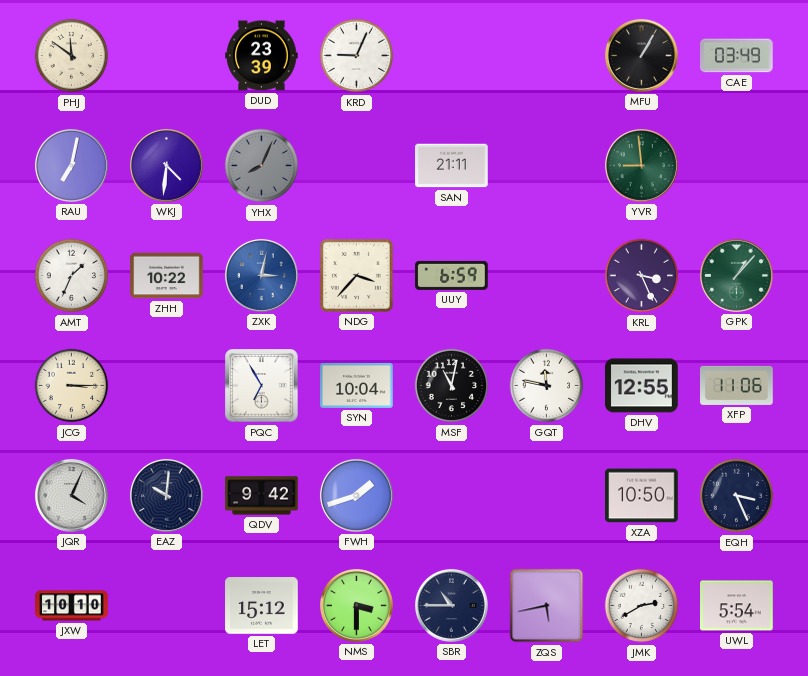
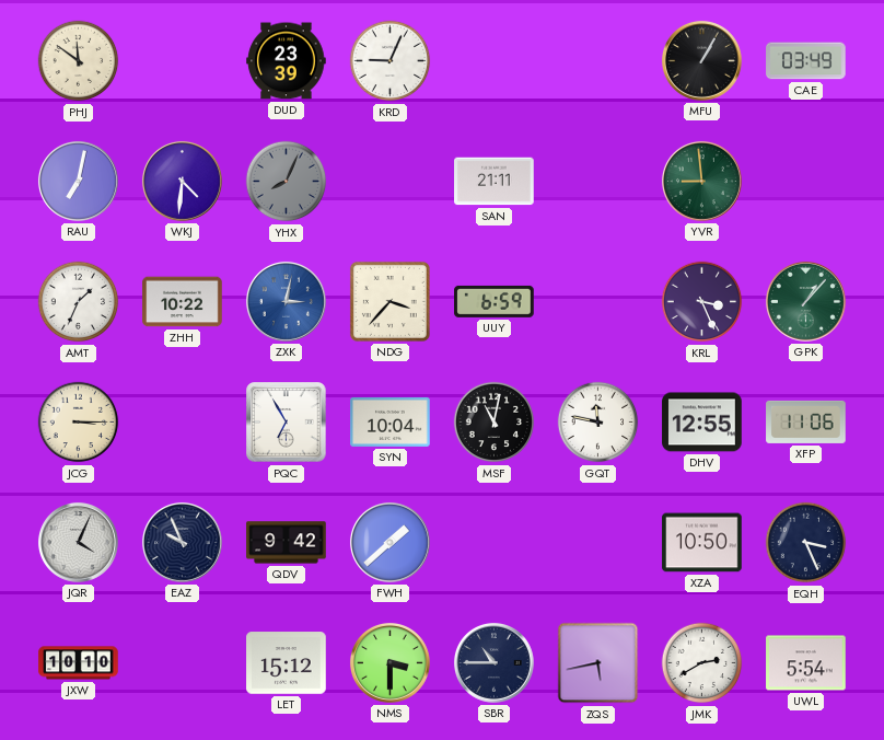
EAZ: 10:01 -> 9:56 (182, 542)
FWH: 1:42 -> 1:38 (389, 542)
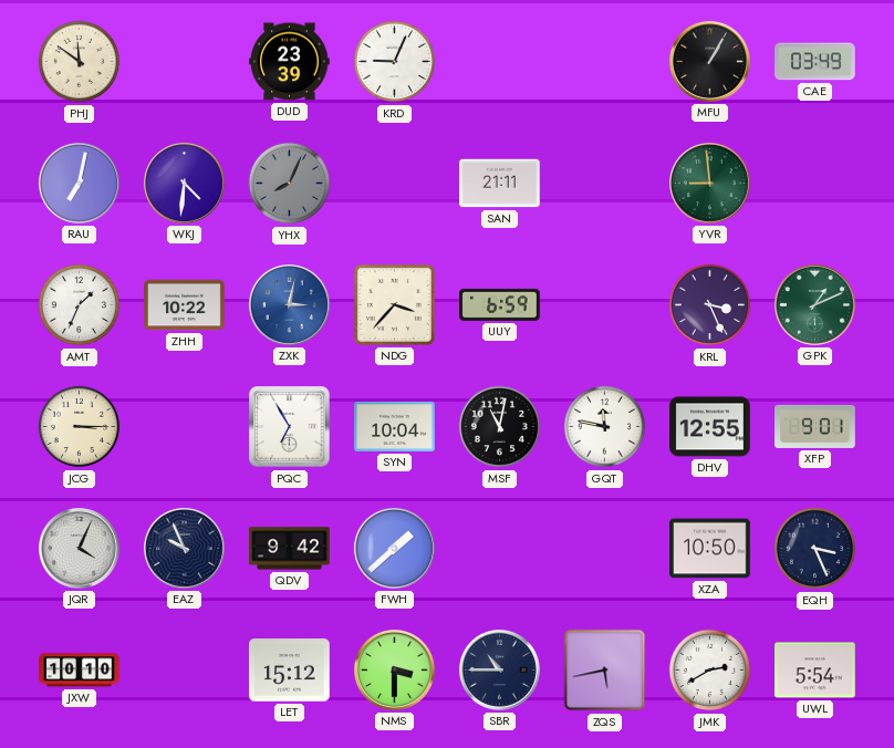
GPK: 1:07 -> 1:11 (814, 304)
XFP: 11:06 -> 9:01 (815, 426)
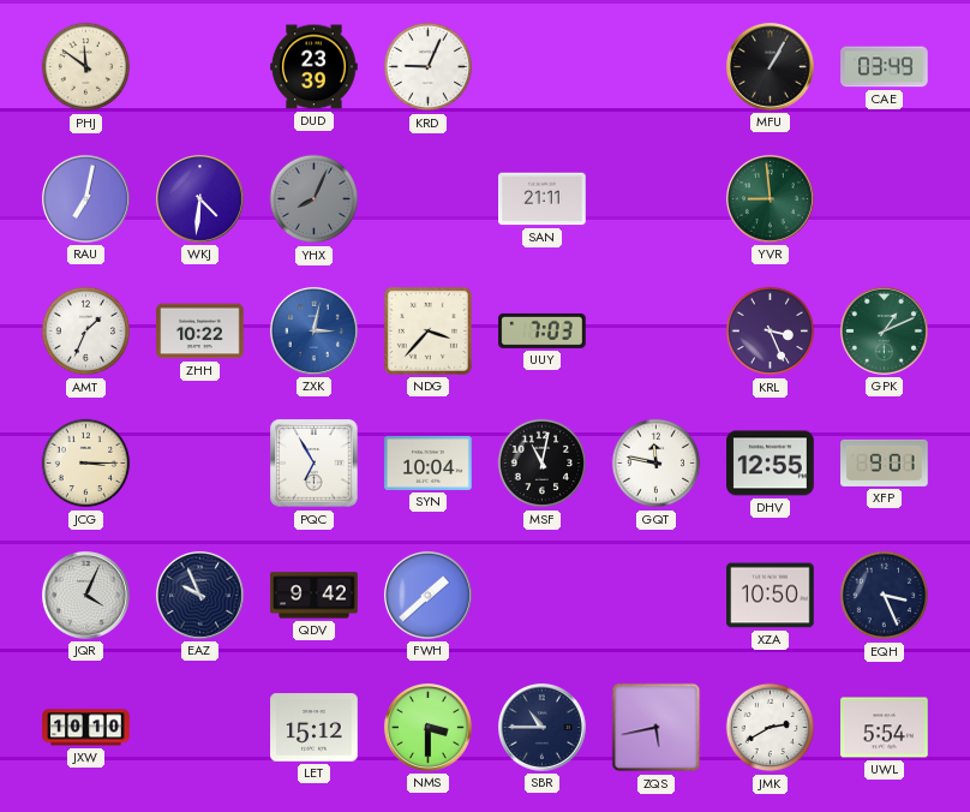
UUY: 6:59 -> 7:03 (543, 330)
